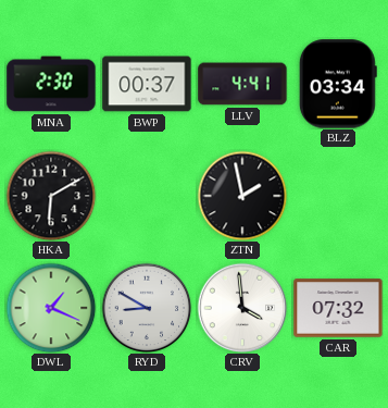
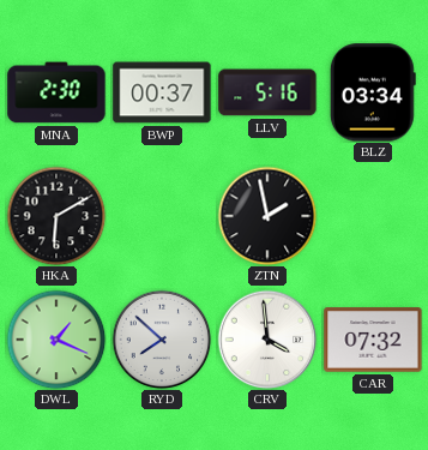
LLV: 4:41 -> 5:16 (267, 92)
RYD: 8:50 -> 7:52 (162, 340)
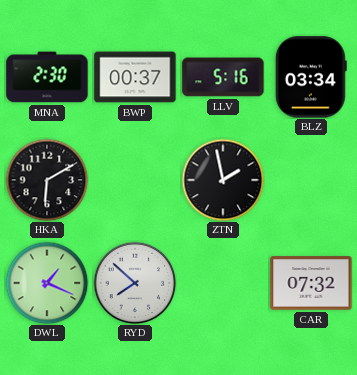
CRV: 3:59 -> none (267, 340)
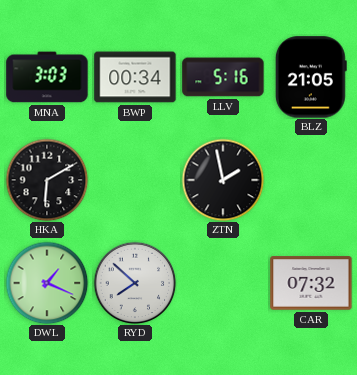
MNA: 2:30 -> 3:03 (47, 77)
BWP: 00:37 -> 00:34 (135, 77)
BLZ: 03:34 -> 21:05 (311, 77)
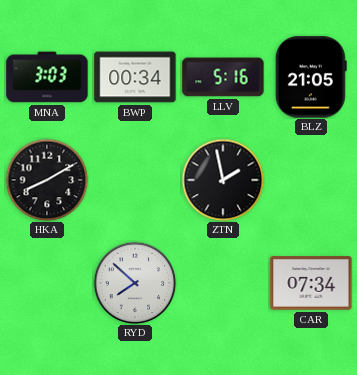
HKA: 6:10 -> 8:10 (47, 180)
DWL: 1:19 -> none (47, 283)
CAR: 07:32 -> 07:34 (311, 283)
